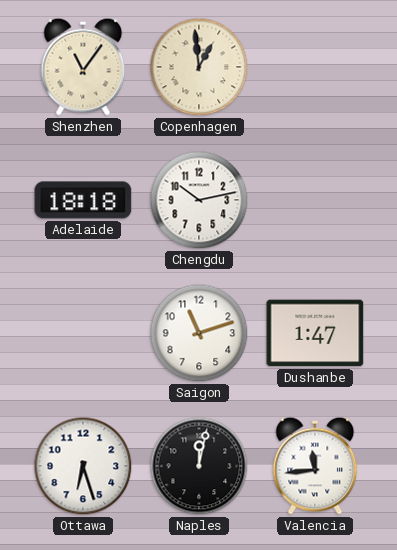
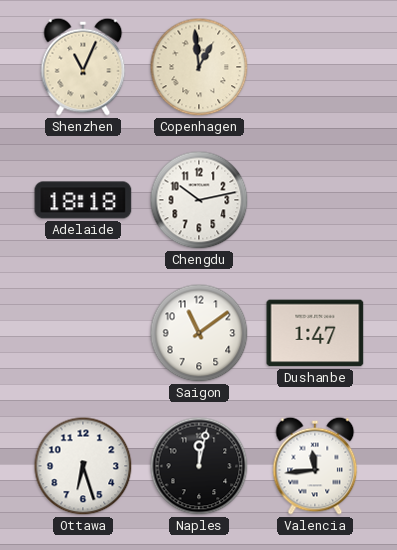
Shenzhen: 11:06 -> 11:04 (83, 67)
Saigon: 11:12 -> 11:09 (199, 333)
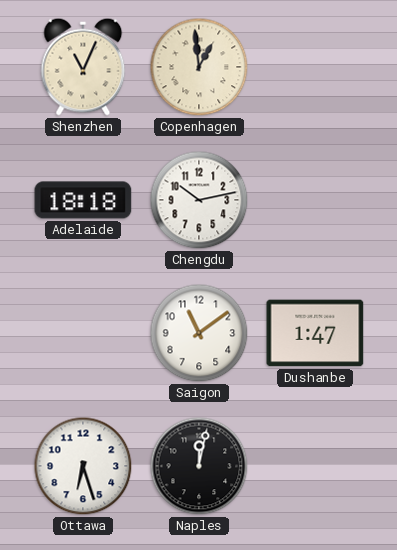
Valencia: 11:44 -> none (315, 466)
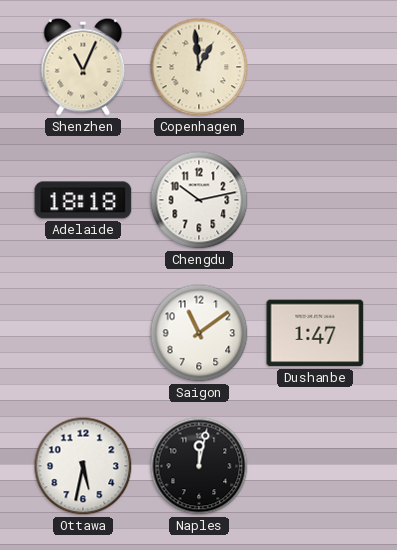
Ottawa: 6:27 -> 5:32 (83, 466)
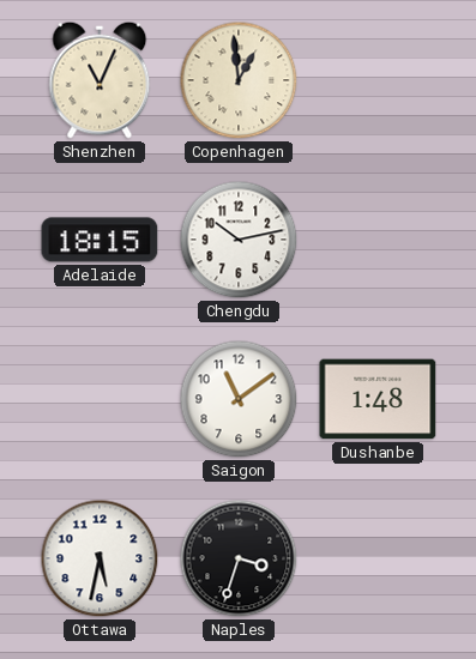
Adelaide: 18:18 -> 18:15 (100, 240)
Dushanbe: 1:47 -> 1:48 (378, 399)
Naples: 12:02 -> 3:33 (239, 558)
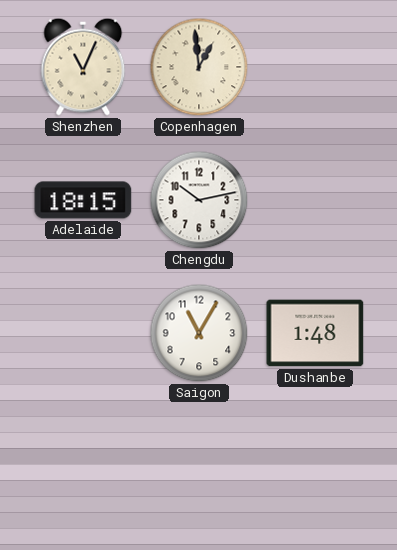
Saigon: 11:09 -> 11:05 (199, 333)
Ottawa: 5:32 -> none (100, 558)
Naples: 3:33 -> none (239, 558)
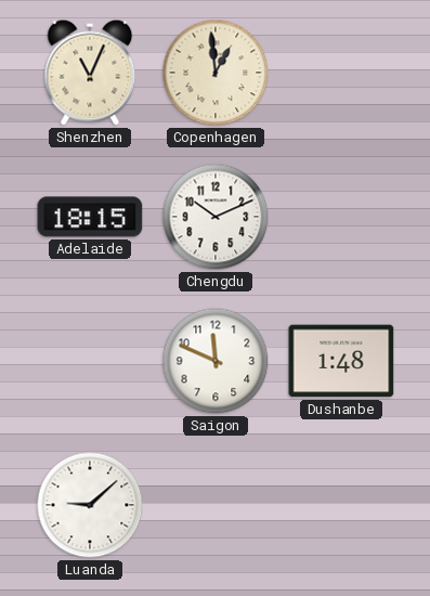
Chengdu: 10:13 -> 10:11 (216, 217)
Saigon: 11:05 -> 11:49 (216, 361)
Luanda: none -> 9:08 (90, 505)
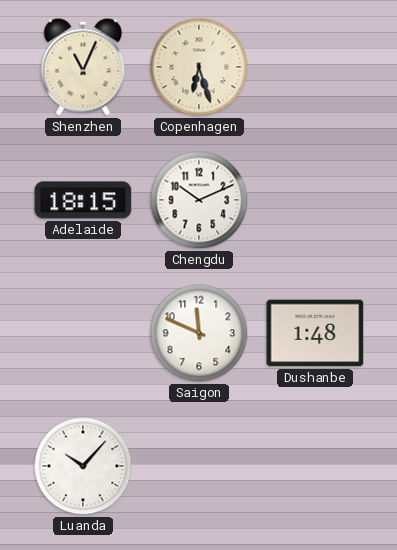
Copenhagen: 12:59 -> 6:27 (199, 67)
Luanda: 9:08 -> 10:07 (83, 466)
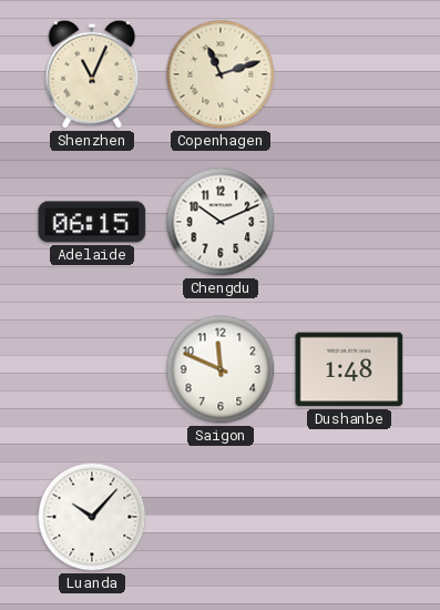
Copenhagen: 6:27 -> 11:12 (221, 74)
Adelaide: 18:15 -> 06:15 (92, 222)
